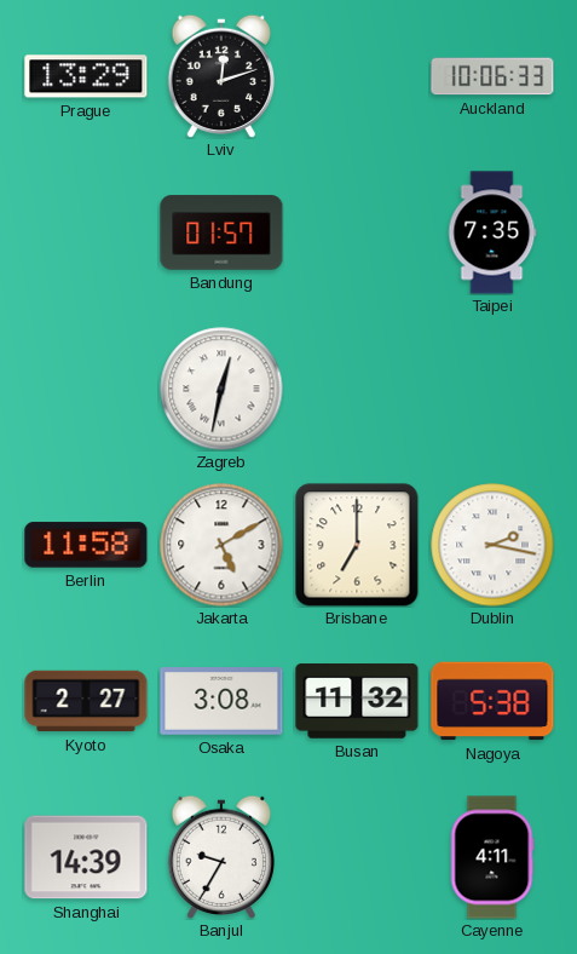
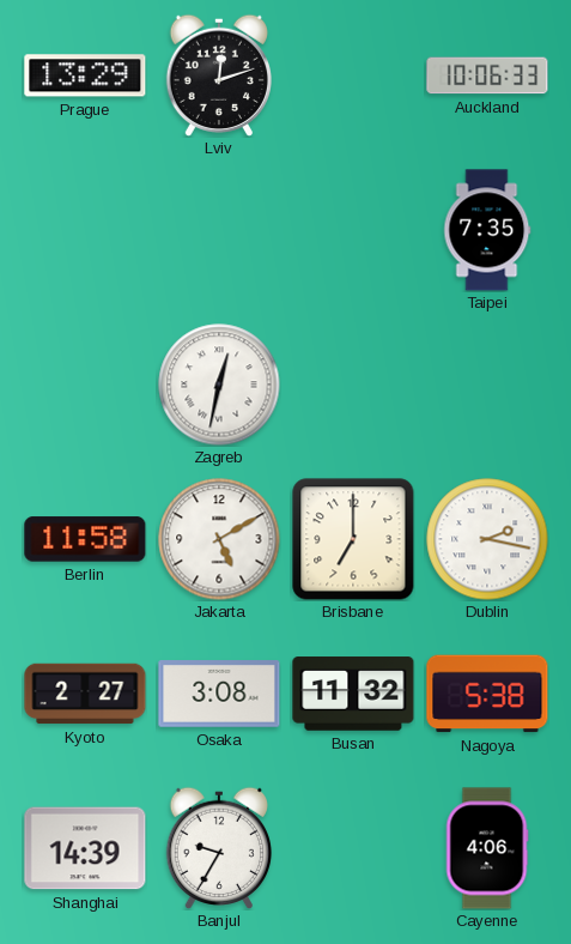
Bandung: 01:57 -> none (221, 232)
Cayenne: 4:11 -> 4:06 (487, 848)
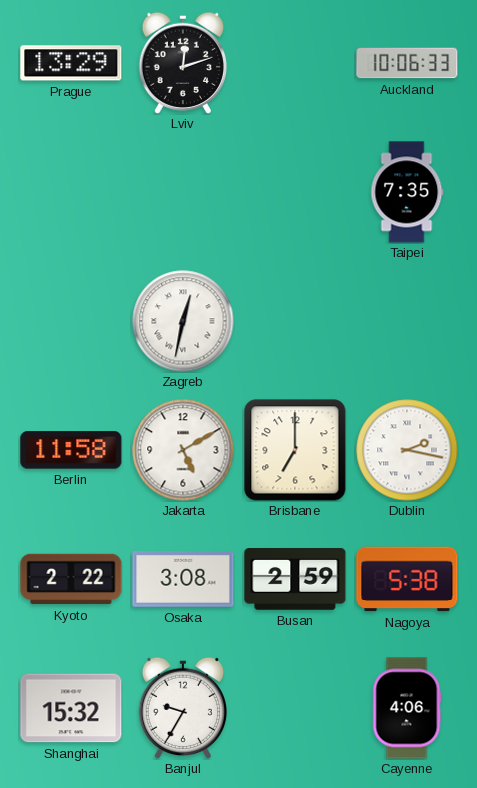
Kyoto: 2:27 -> 2:22 (71, 579)
Busan: 11:32 -> 2:59 (295, 579)
Shanghai: 14:39 -> 15:32 (71, 708)
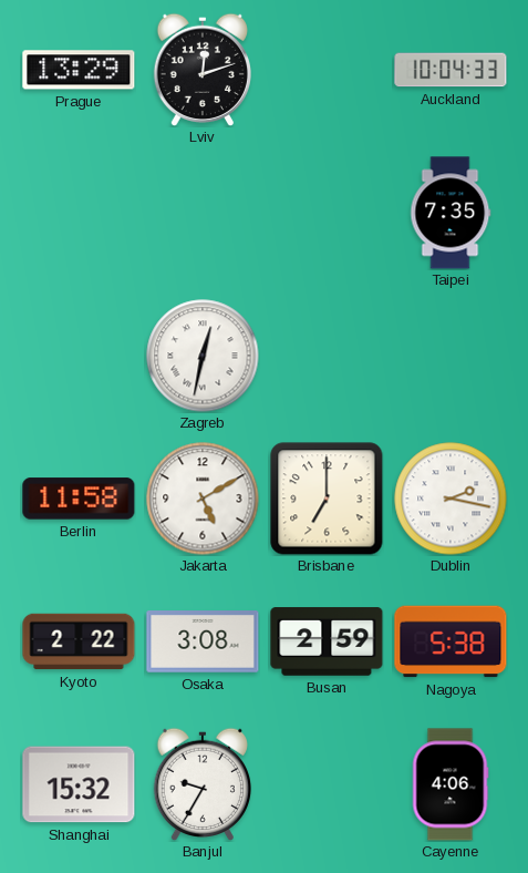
Auckland: 10:06 -> 10:04 (451, 70)
